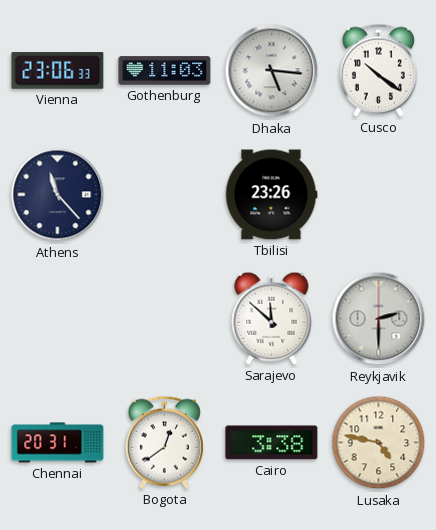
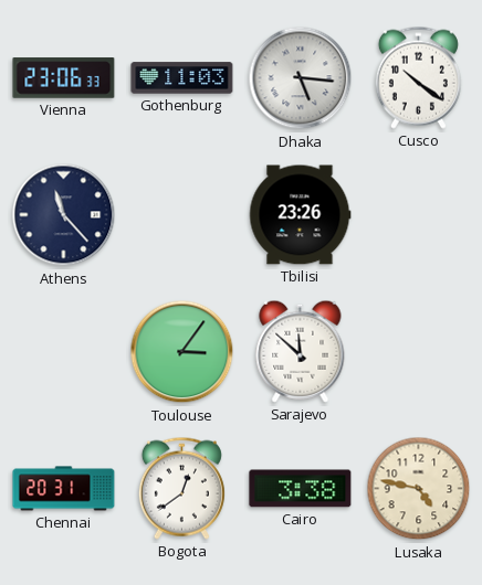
Toulouse: none -> 3:06 (182, 352)
Reykjavik: 2:30 -> none (379, 319)
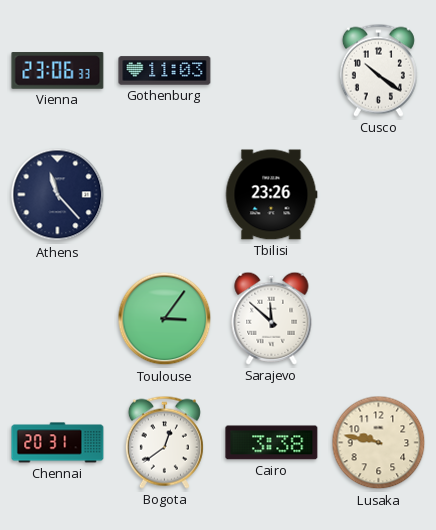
Dhaka: 5:16 -> none (301, 78)
Lusaka: 4:47 -> 9:47 (379, 443)
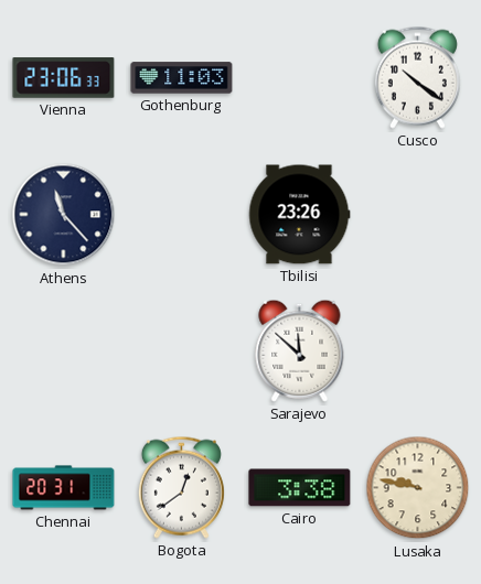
Toulouse: 3:06 -> none (165, 319)
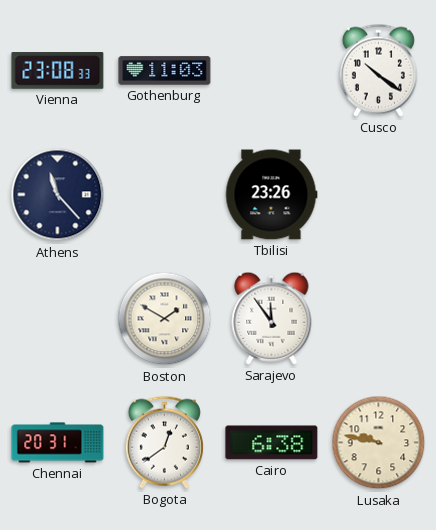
Vienna: 23:06 -> 23:08 (58, 71)
Boston: none -> 1:50 (165, 319)
Sarajevo: 11:52 -> 11:54 (272, 318)
Cairo: 3:38 -> 6:38 (272, 443)
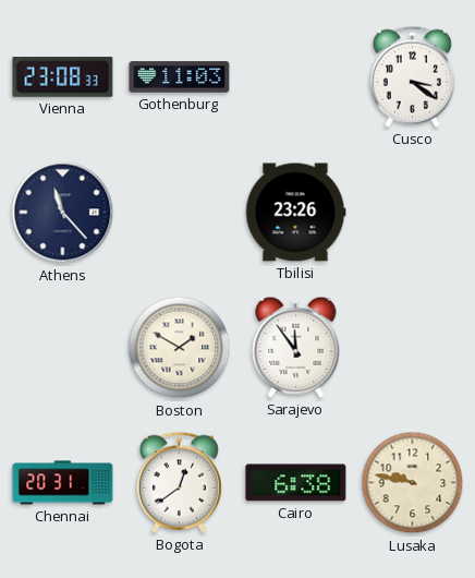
Cusco: 10:21 -> 3:21 (412, 76)
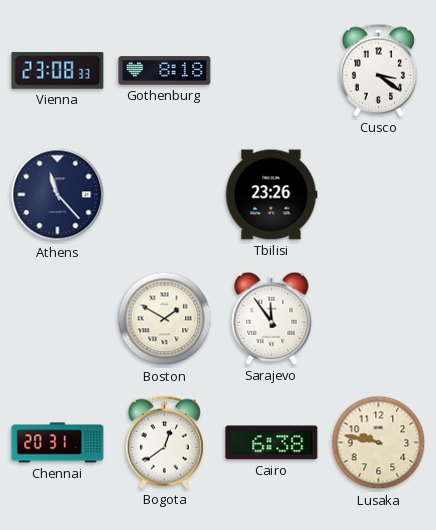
Gothenburg: 11:03 -> 8:18 (165, 71)
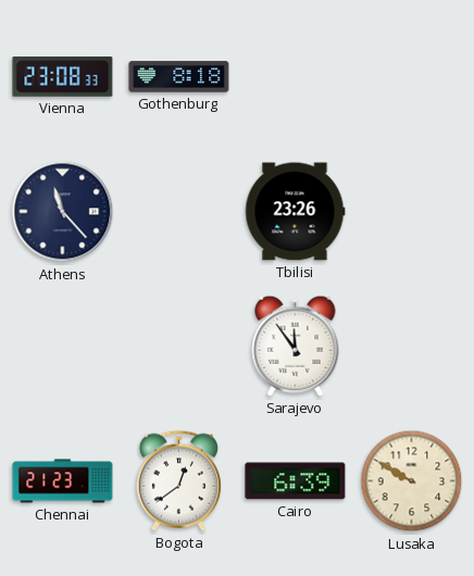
Cusco: 3:21 -> none (378, 70)
Boston: 1:50 -> none (165, 319)
Chennai: 20:31 -> 21:23 (63, 481)
Cairo: 6:38 -> 6:39 (296, 481)
Lusaka: 9:47 -> 9:50 (412, 481)
